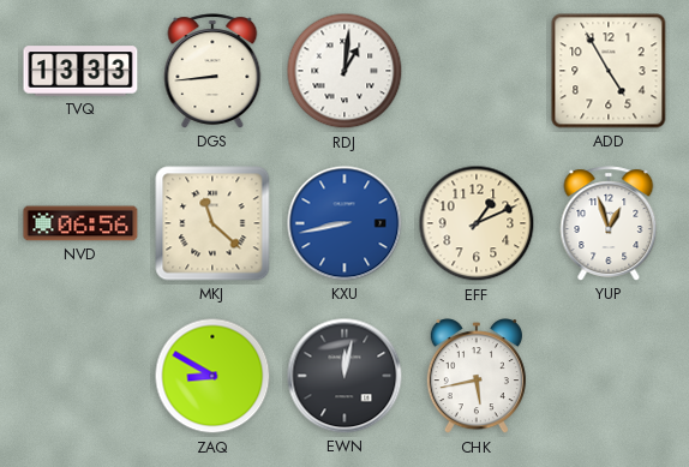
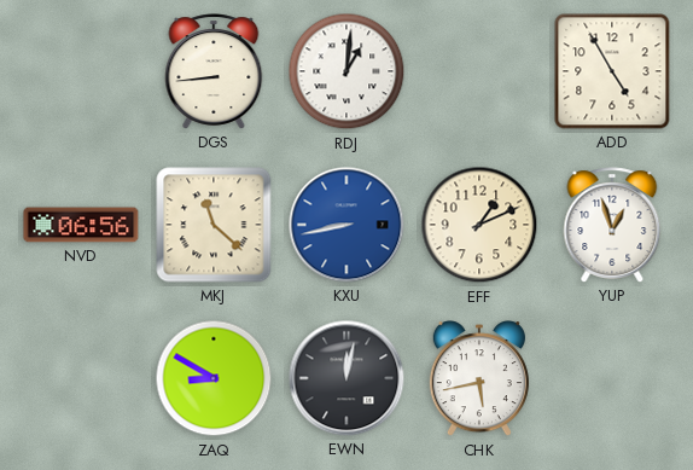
TVQ: 13:33 -> none (80, 71)
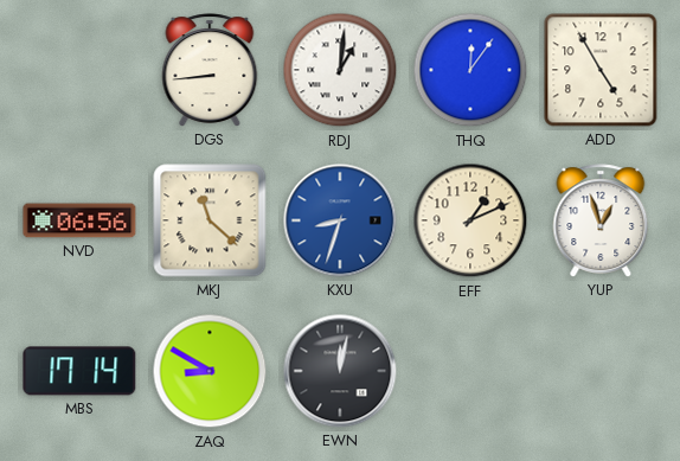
THQ: none -> 12:06 (470, 70)
KXU: 8:43 -> 8:33 (340, 220)
MBS: none -> 17:14 (79, 371)
CHK: 5:43 -> none (479, 379)
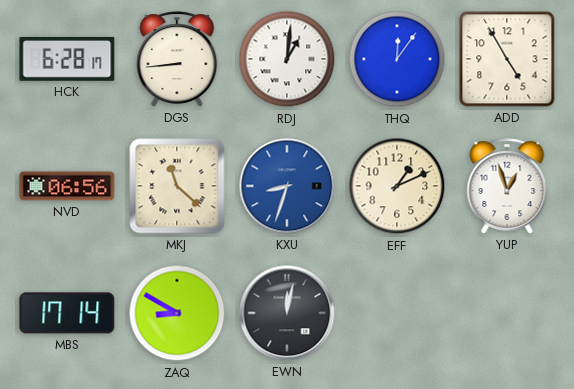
HCK: none -> 6:28 (67, 59)
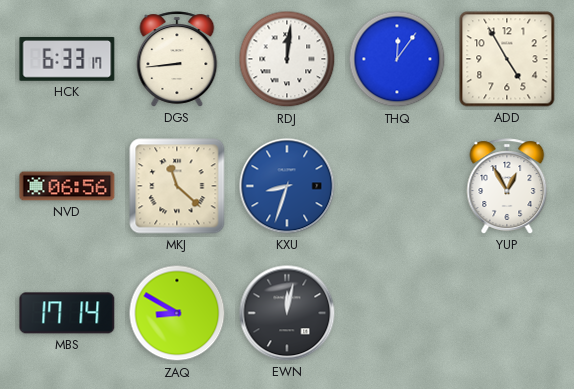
HCK: 6:28 -> 6:33 (67, 59)
RDJ: 1:01 -> 12:01 (287, 59)
EFF: 1:11 -> none (397, 186)
YUP: 12:57 -> 12:55 (507, 186)
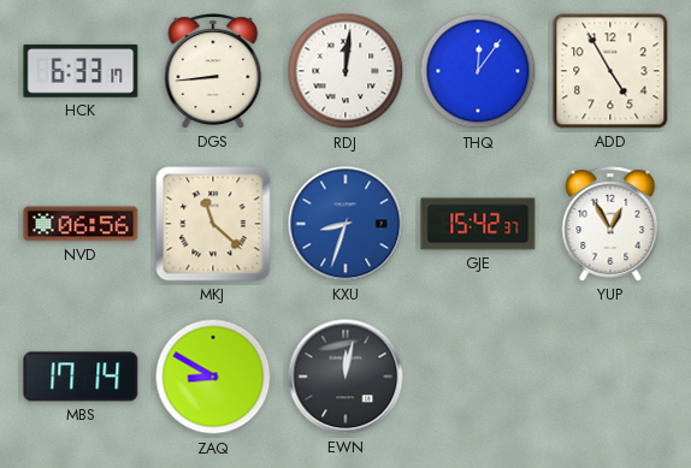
GJE: none -> 15:42 (478, 224)
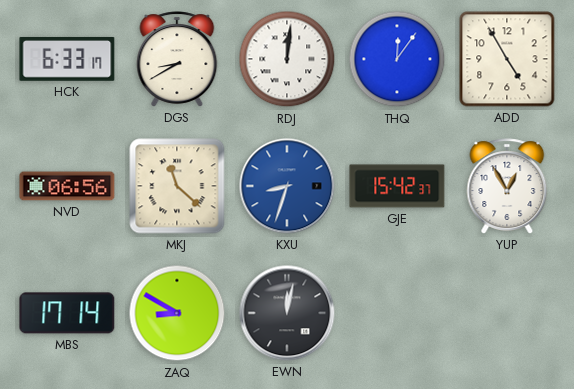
DGS: 8:44 -> 8:40 (177, 59)
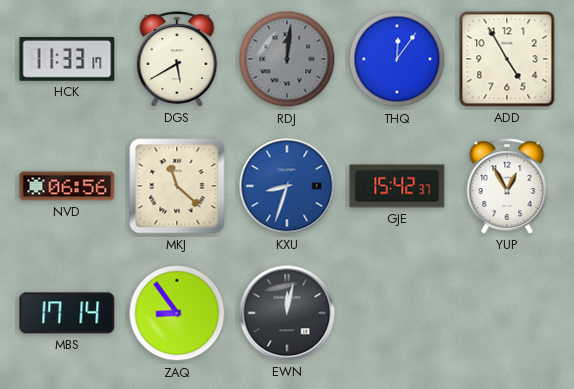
HCK: 6:33 -> 11:33 (67, 59)
DGS: 8:40 -> 5:40 (177, 59)
RDJ dial: white -> grey (287, 59)
ZAQ: 8:50 -> 8:54 (177, 313)
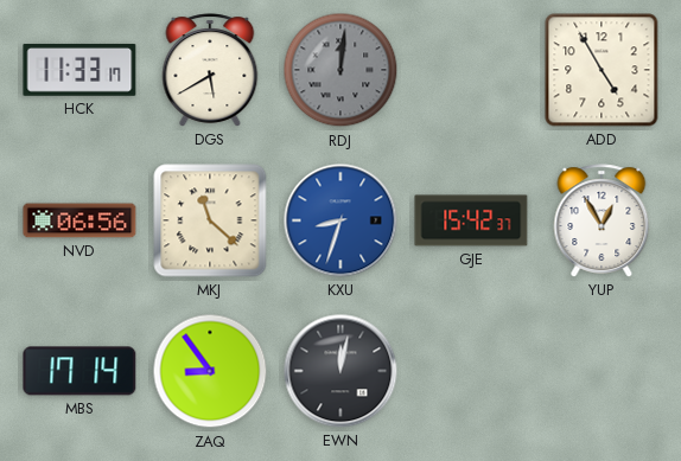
THQ: 12:06 -> none (397, 59)
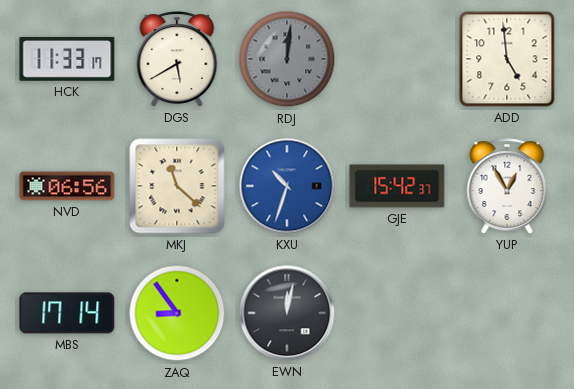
ADD: 4:55 -> 4:59 (507, 59)
KXU: 8:33 -> 10:33 (287, 186)
